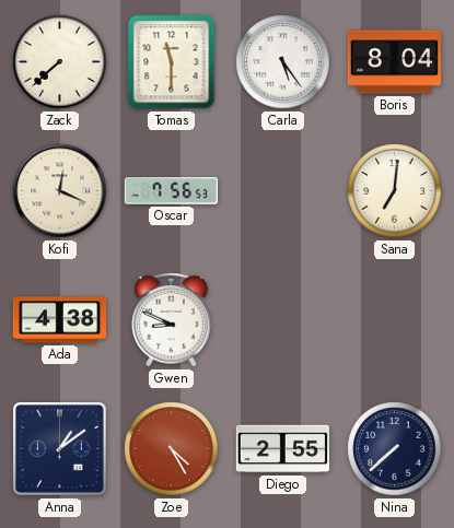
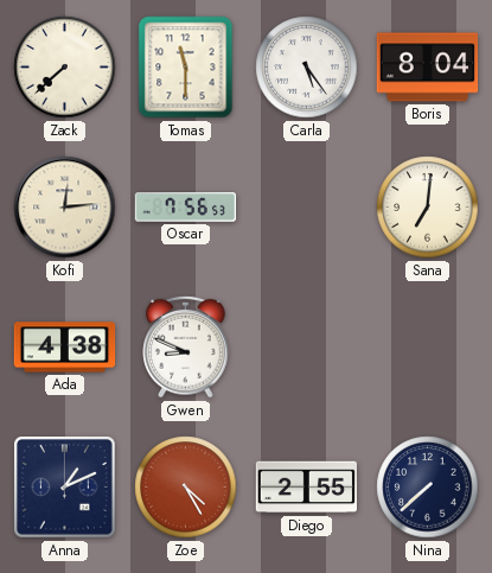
Kofi: 12:19 -> 12:14 (65, 208)
Anna: 1:09 -> 1:11 (65, 488)
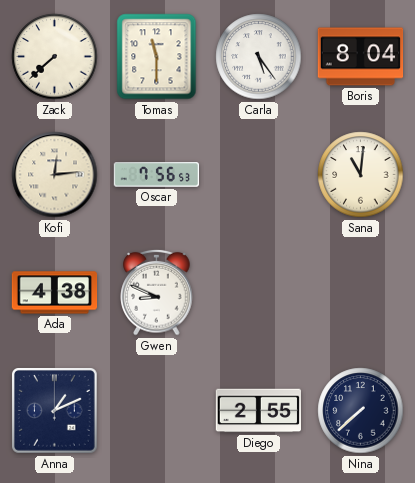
Sana: 7:01 -> 11:01 (361, 175)
Zoe: 4:25 -> none (186, 488)
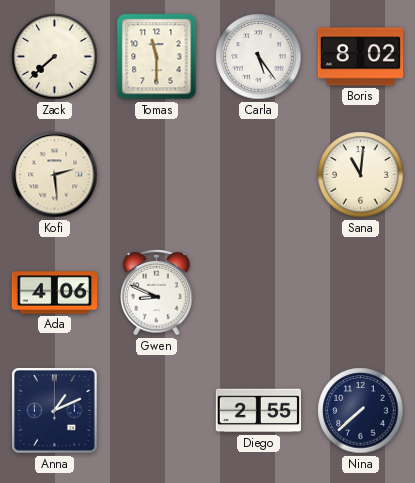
Boris: 8:04 -> 8:02 (361, 57)
Kofi: 12:14 -> 2:29 (55, 175)
Oscar: 7:56 -> none (157, 175)
Ada: 4:38 -> 4:06 (55, 293)
